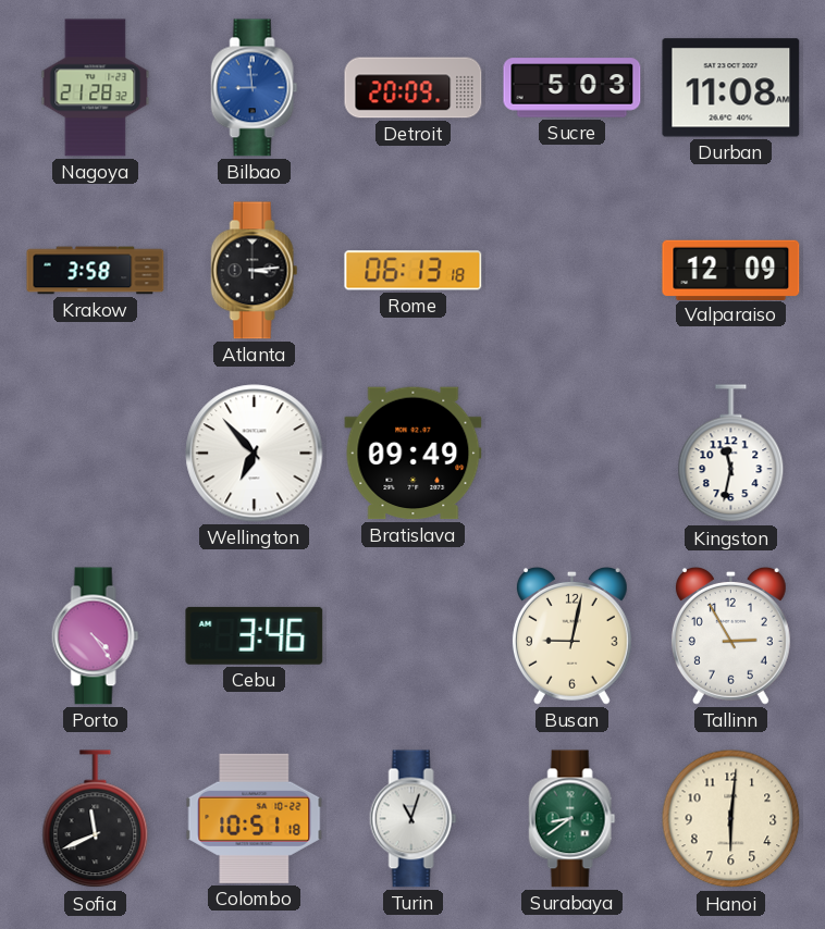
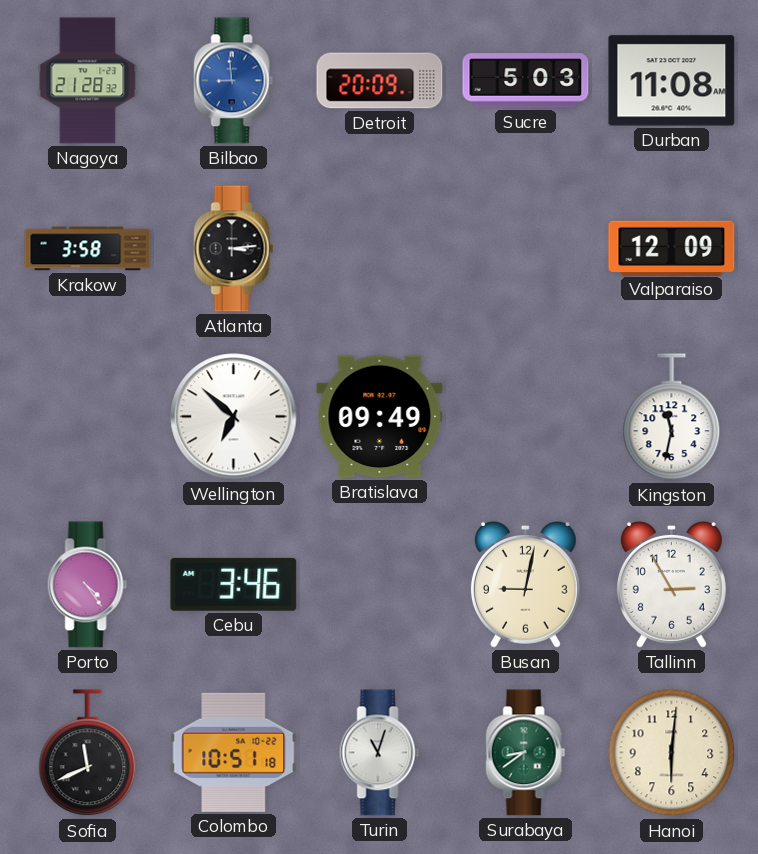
Rome: 06:13 -> none (414, 271)
Wellington: 6:53 -> 6:52 (234, 417)
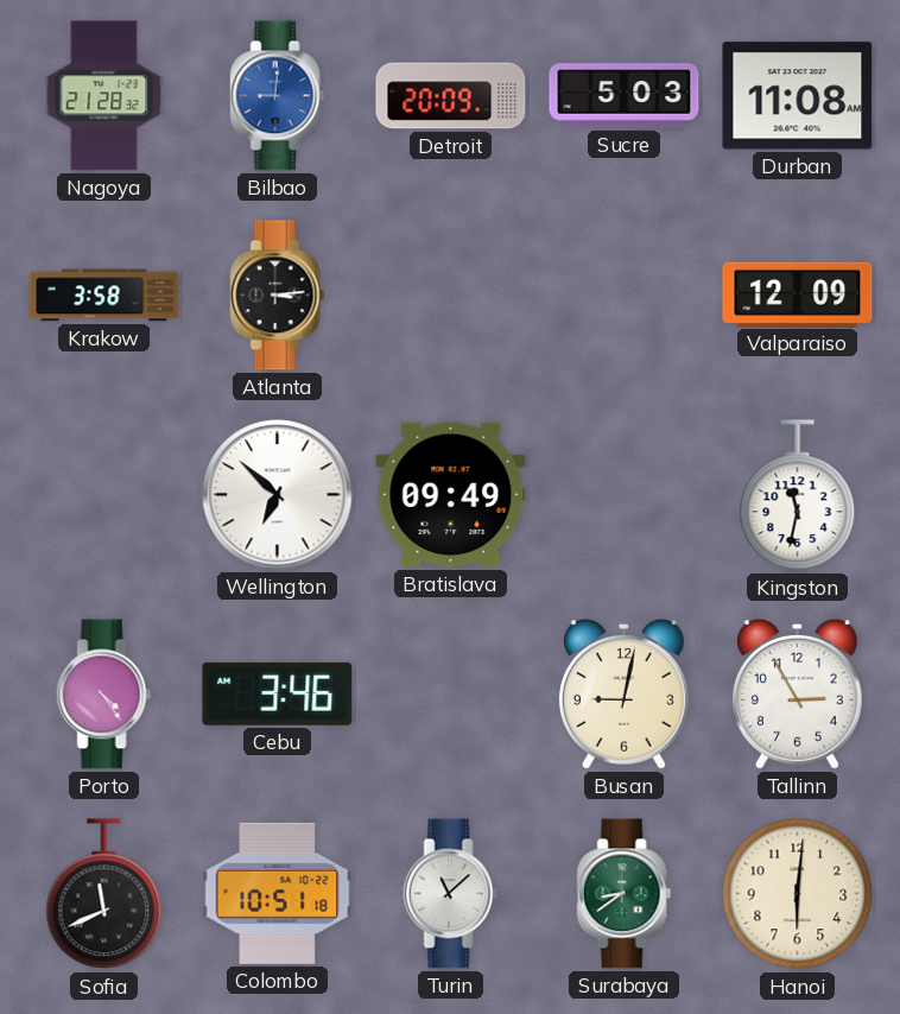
Bilbao: 8:59 -> 9:01 (278, 96)
Turin: 11:03 -> 11:08 (451, 894)
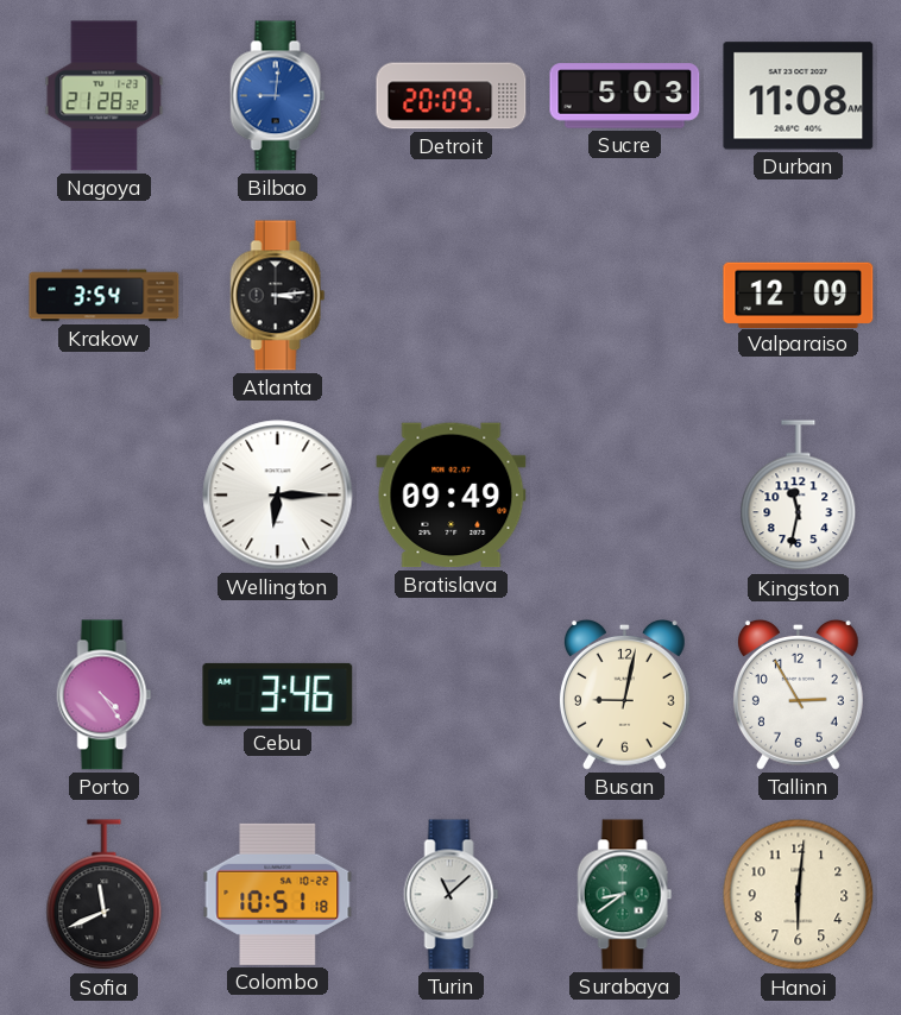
Krakow: 3:58 -> 3:54 (105, 296)
Wellington: 6:52 -> 6:15 (278, 496)
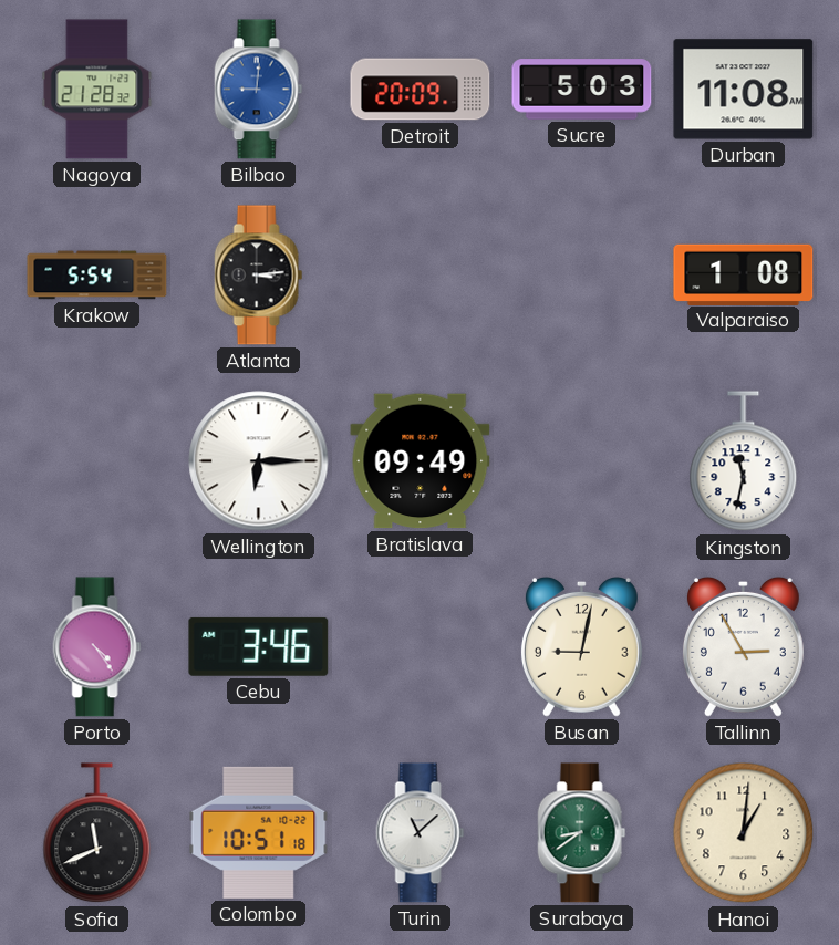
Krakow: 3:54 -> 5:54 (97, 276)
Valparaiso: 12:09 -> 1:08 (744, 274)
Hanoi: 6:01 -> 1:01 (744, 833)
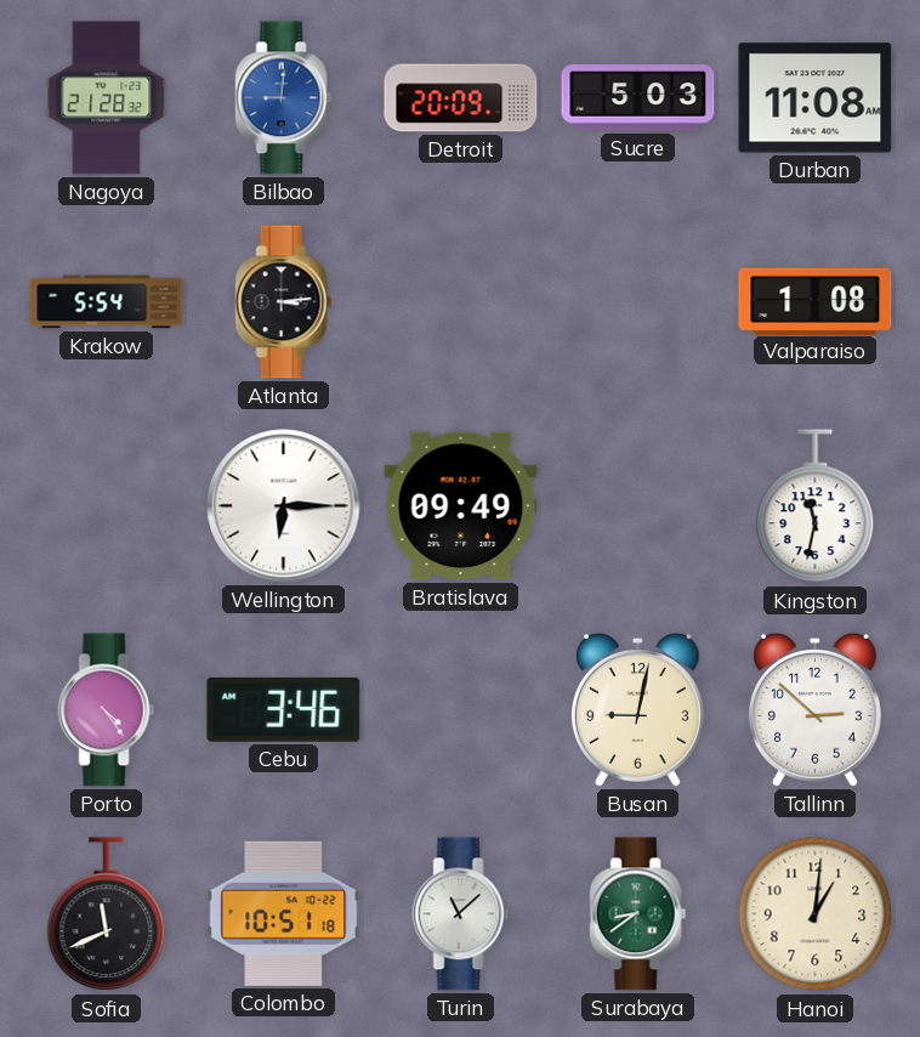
Tallinn: 2:55 -> 2:52 (814, 709)
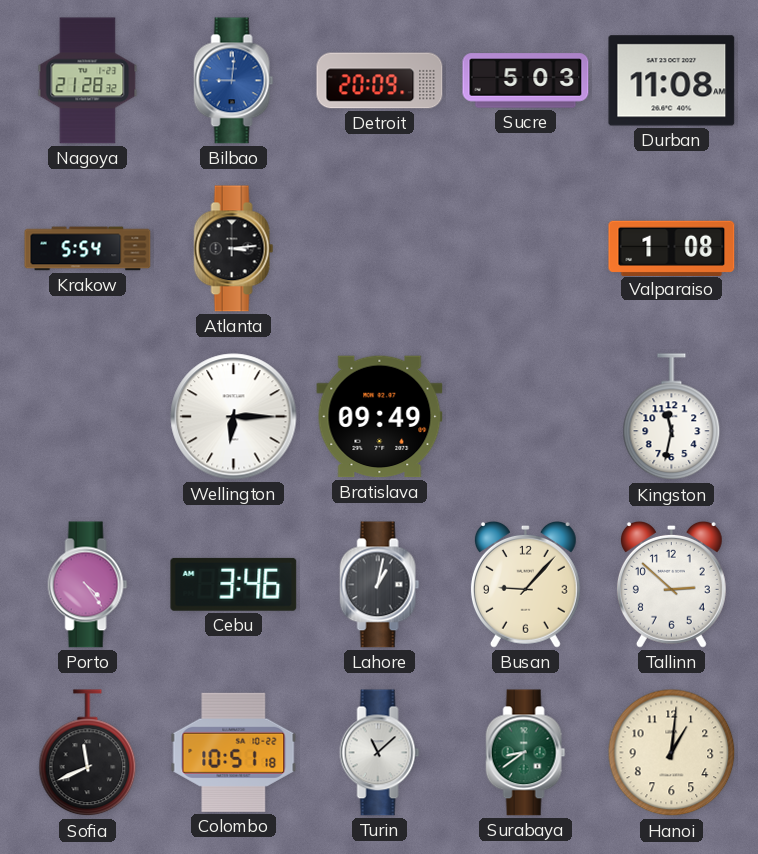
Lahore: none -> 1:02 (380, 585)
Busan: 9:02 -> 9:07 (525, 584)
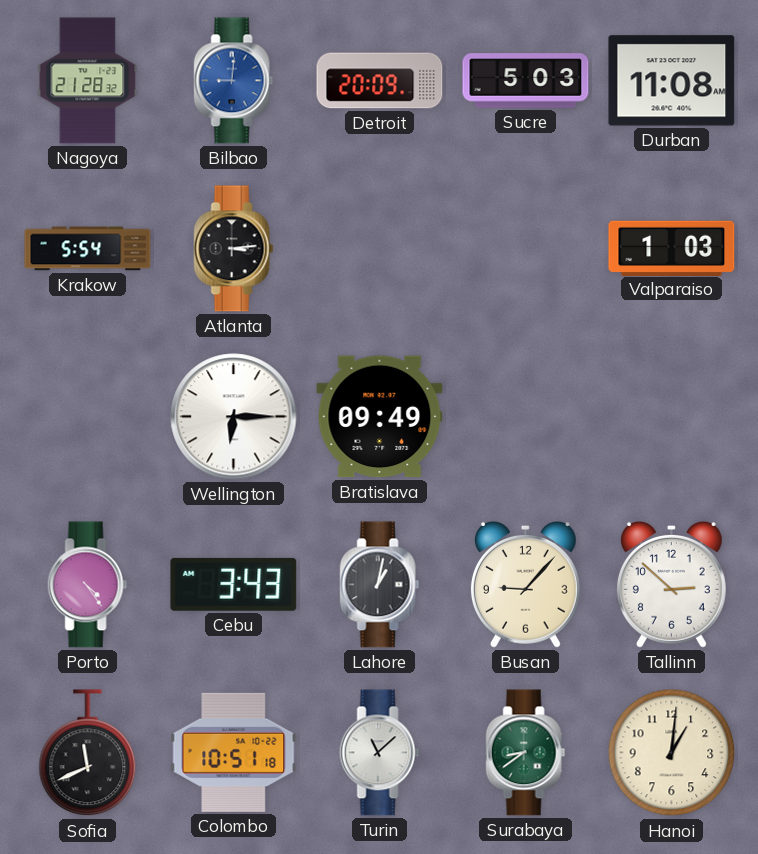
Valparaiso: 1:08 -> 1:03 (672, 248)
Kingston: 11:32 -> none (672, 417)
Cebu: 3:46 -> 3:43 (234, 584)
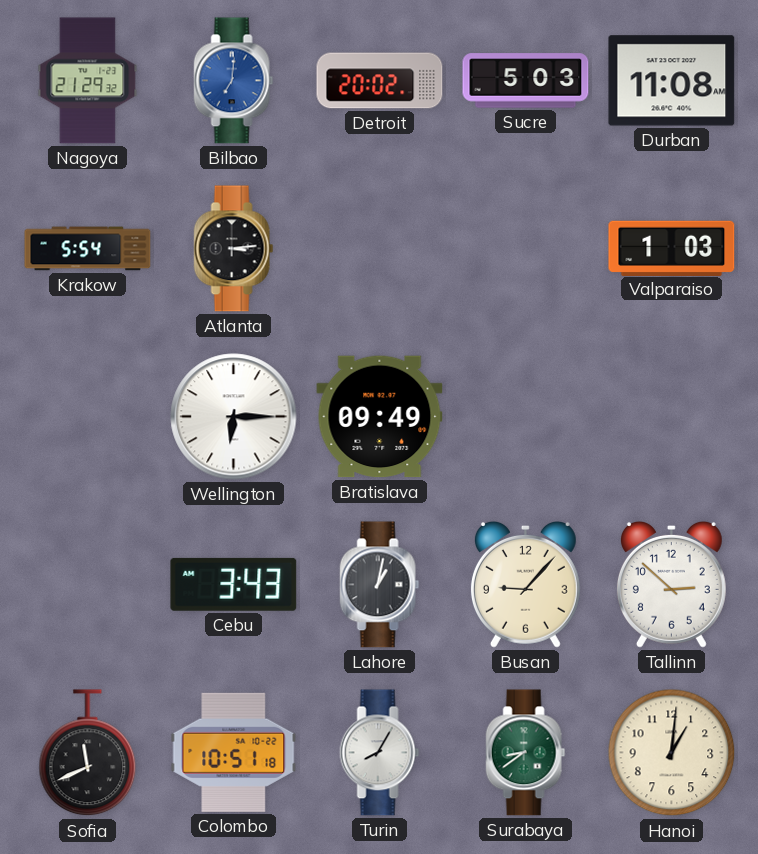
Nagoya: 21:28 -> 21:29 (88, 81)
Bilbao: 9:01 -> 7:01 (234, 81)
Detroit: 20:09 -> 20:02 (380, 81)
Porto: 4:24 -> none (88, 585)
Turin: 11:08 -> 8:05 (380, 753)
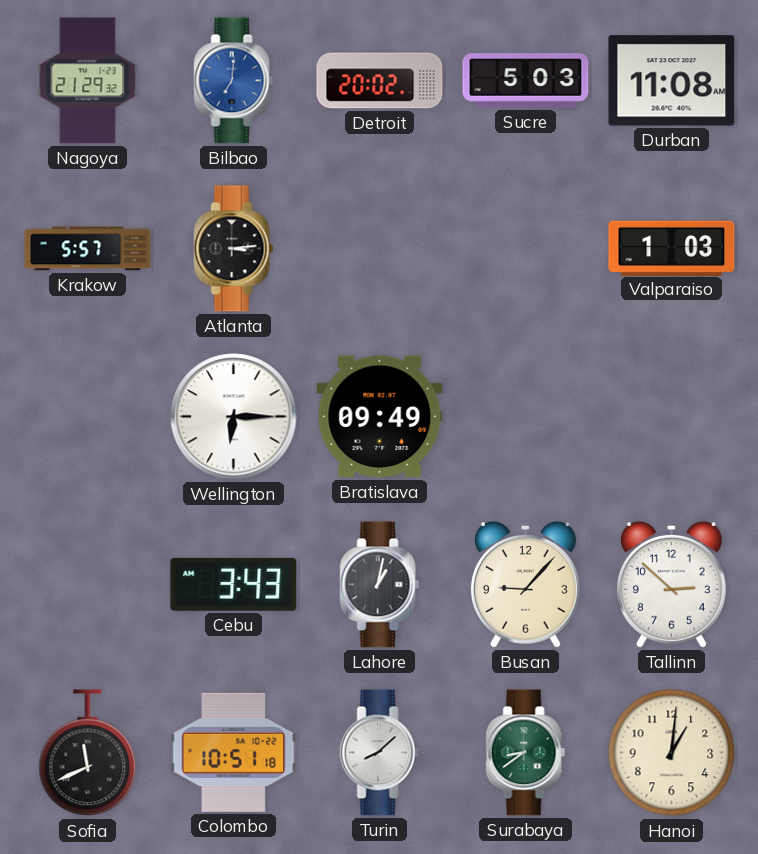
Krakow: 5:54 -> 5:57 (88, 249)
Turin: 8:05 -> 8:08 (380, 753)
